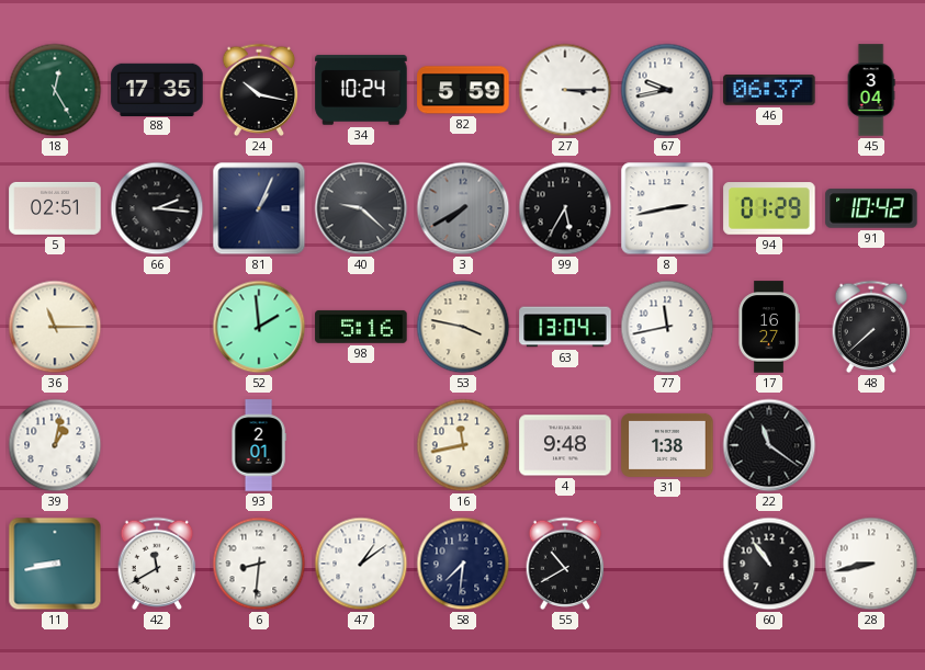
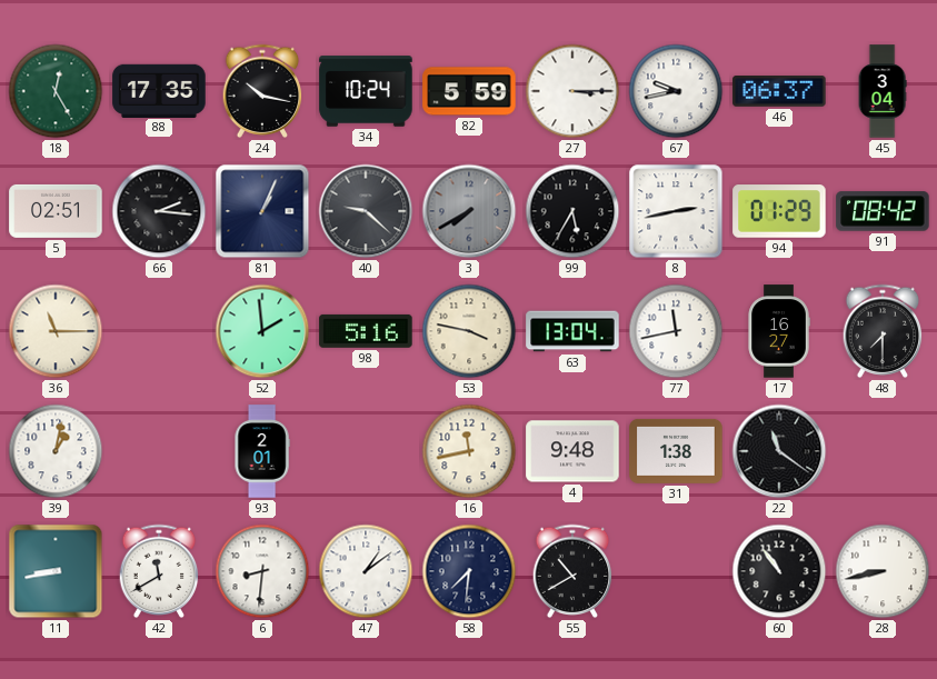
91: 10:42 -> 08:42 (883, 211)
48: 7:38 -> 7:30 (883, 331)
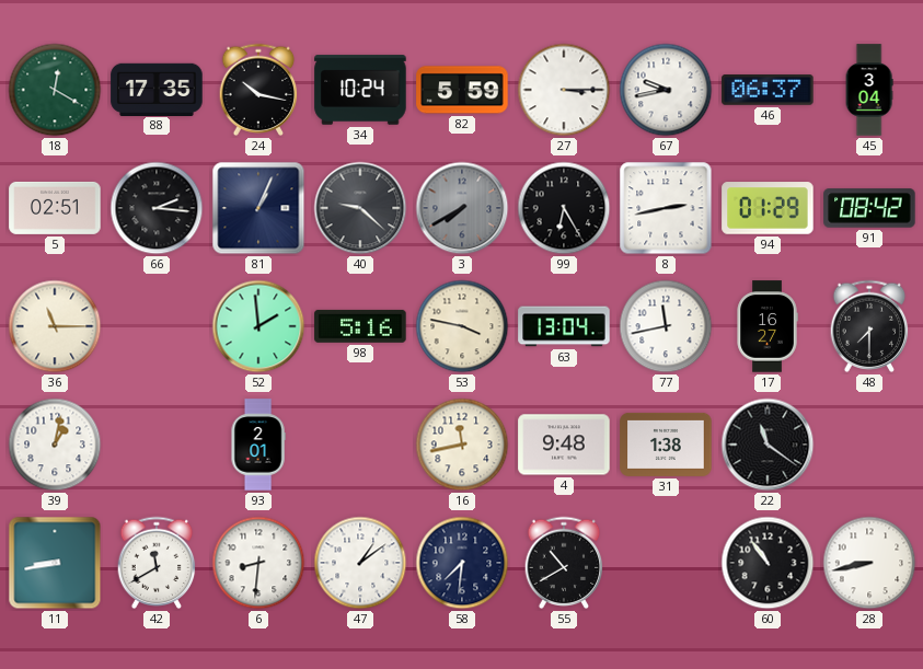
18: 12:25 -> 12:20 (55, 90)
99: 5:35 -> 6:25 (564, 208)
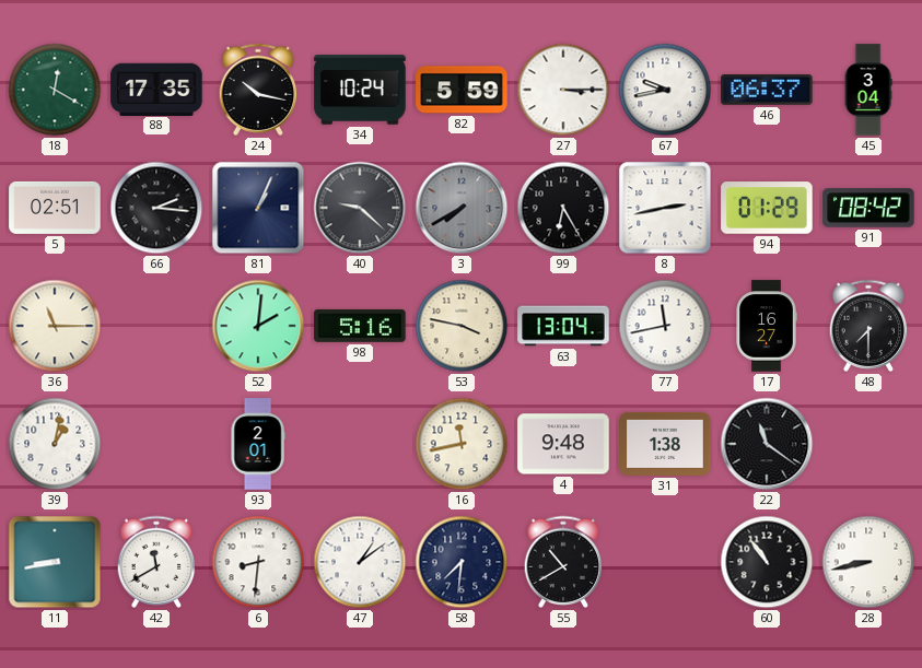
52: 1:59 -> 2:01 (258, 326)
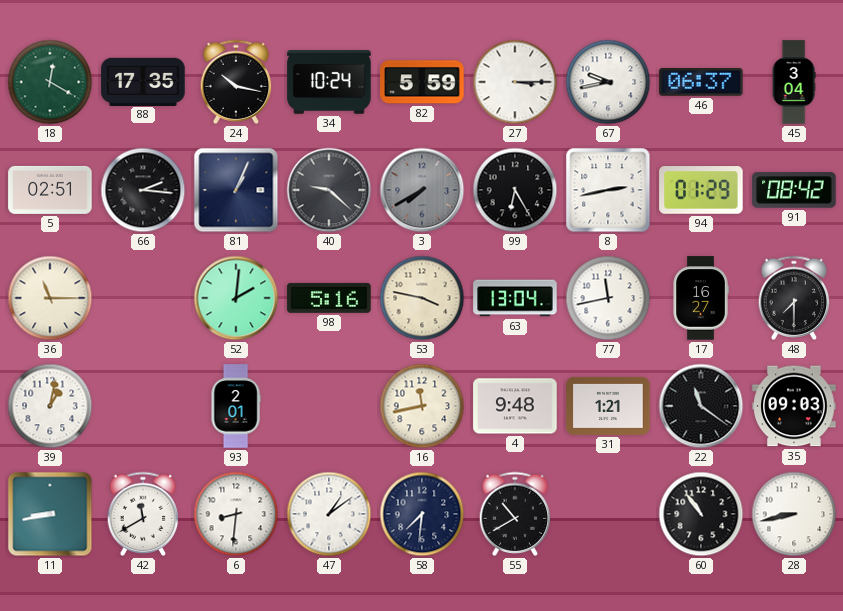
31: 1:38 -> 1:21 (608, 406)
35: none -> 09:03 (794, 406)
